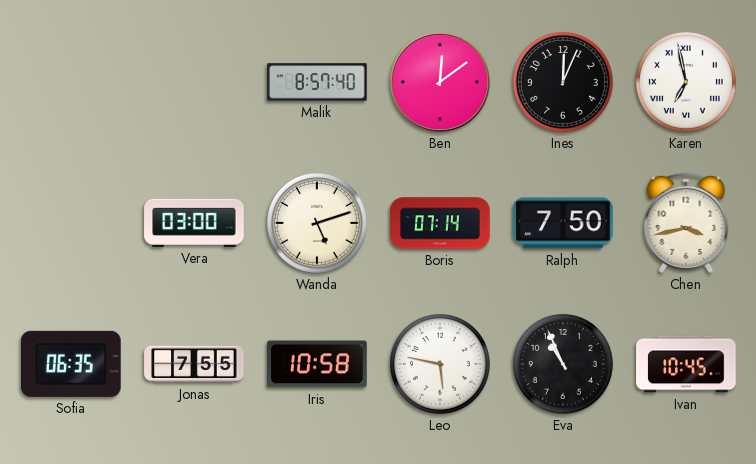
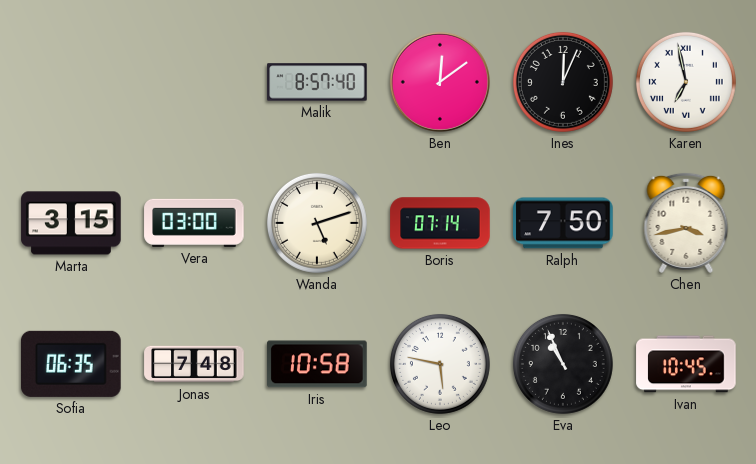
Marta: none -> 3:15 (71, 223)
Jonas: 7:55 -> 7:48 (194, 364)
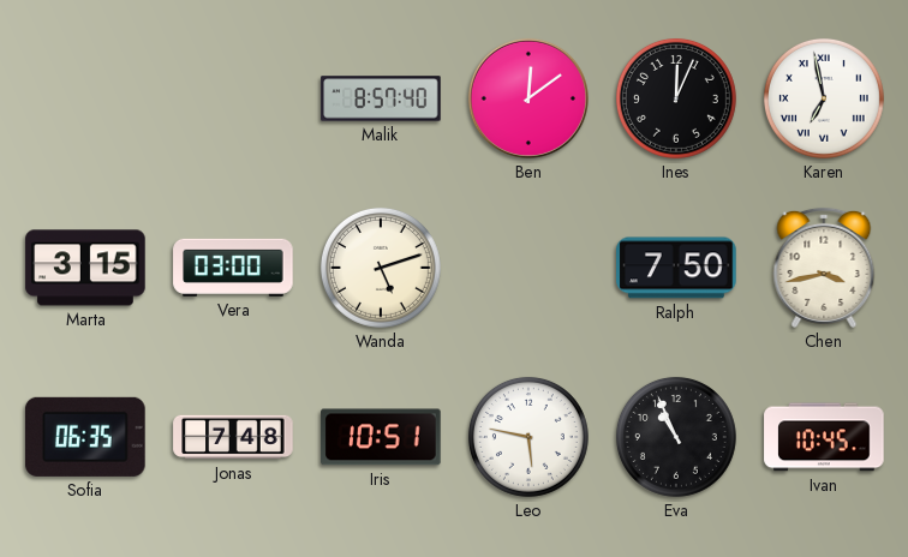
Boris: 07:14 -> none (440, 223)
Iris: 10:58 -> 10:51 (381, 437)
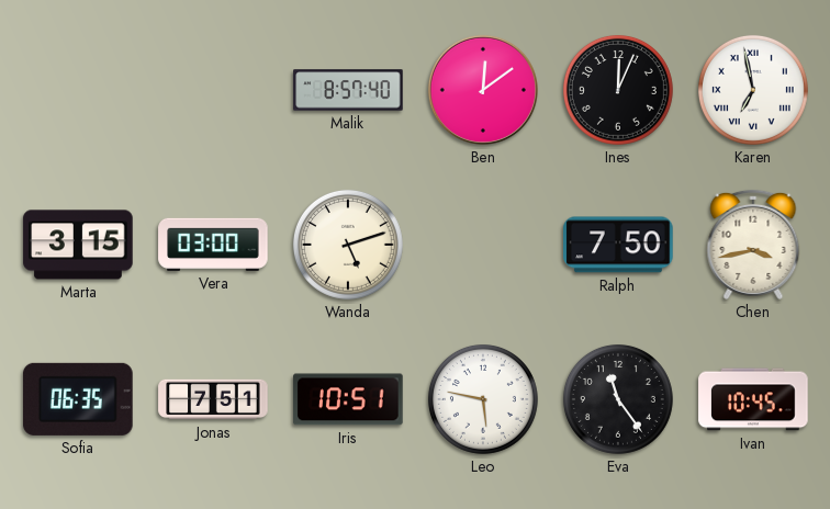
Jonas: 7:48 -> 7:51 (213, 399)
Eva: 10:56 -> 11:24 (618, 399)
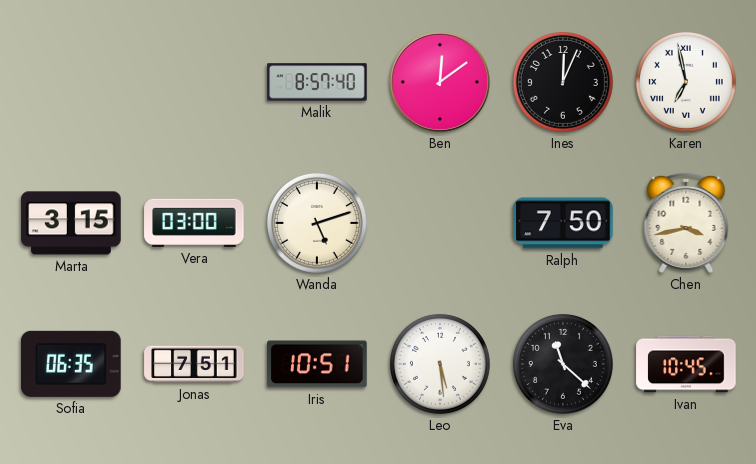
Leo: 5:47 -> 5:29 (440, 364)
Eva: 11:24 -> 11:22 (563, 364)
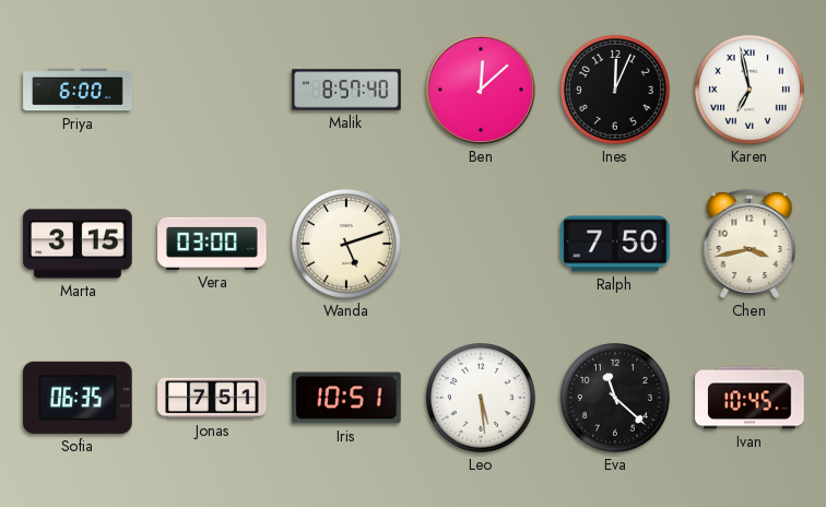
Priya: none -> 6:00 (78, 90)
Ben: 12:09 -> 12:08 (481, 90)
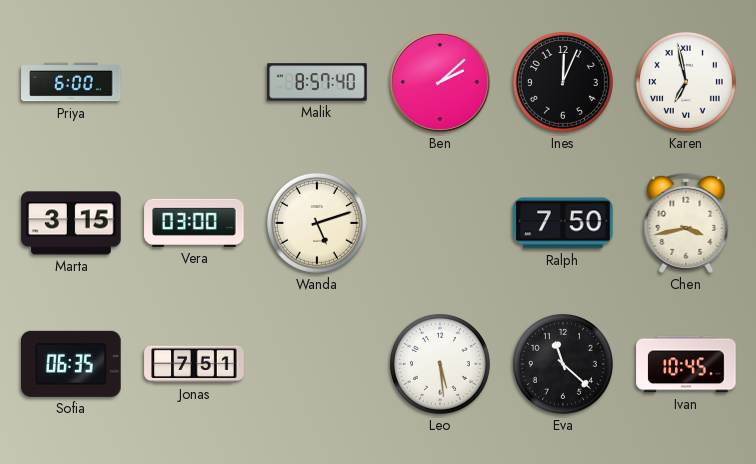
Ben: 12:08 -> 2:08 (440, 82)
Iris: 10:51 -> none (346, 398)
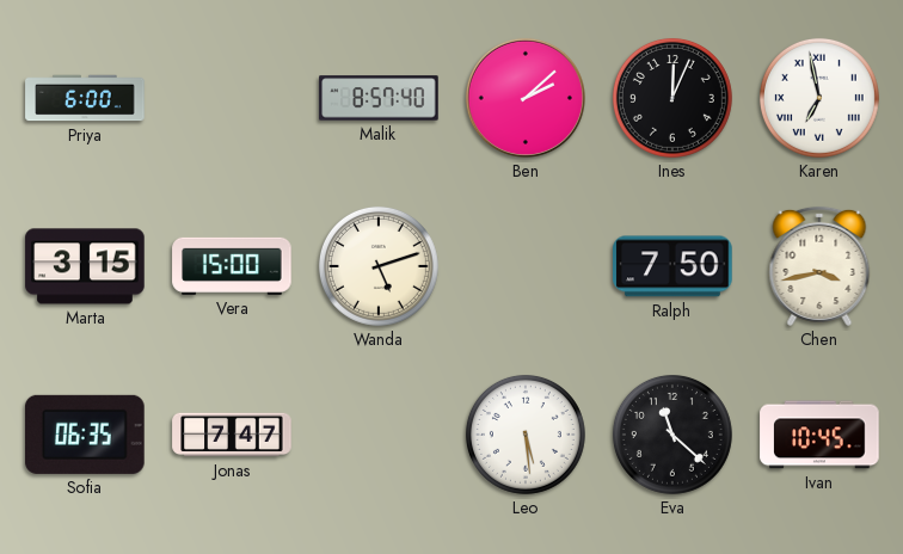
Vera: 03:00 -> 15:00 (232, 266)
Jonas: 7:51 -> 7:47 (232, 435)
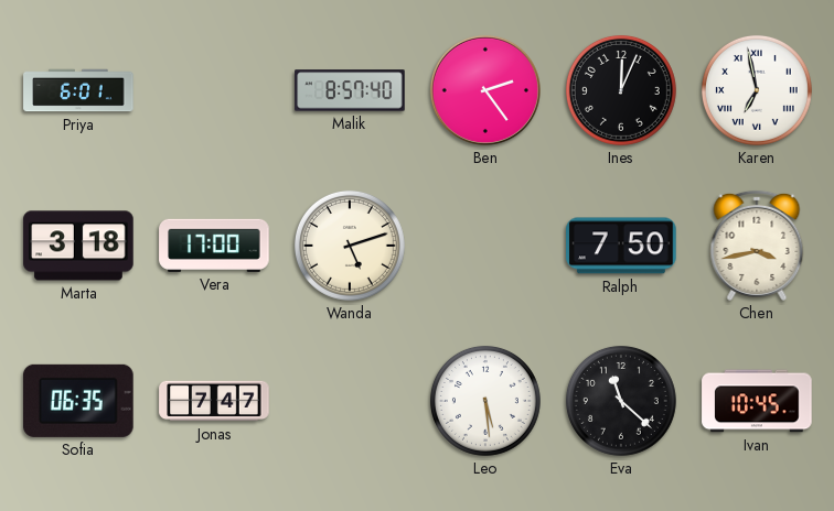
Priya: 6:00 -> 6:01 (78, 90)
Ben: 2:08 -> 2:24 (485, 90)
Marta: 3:15 -> 3:18 (78, 246)
Vera: 15:00 -> 17:00 (214, 246)
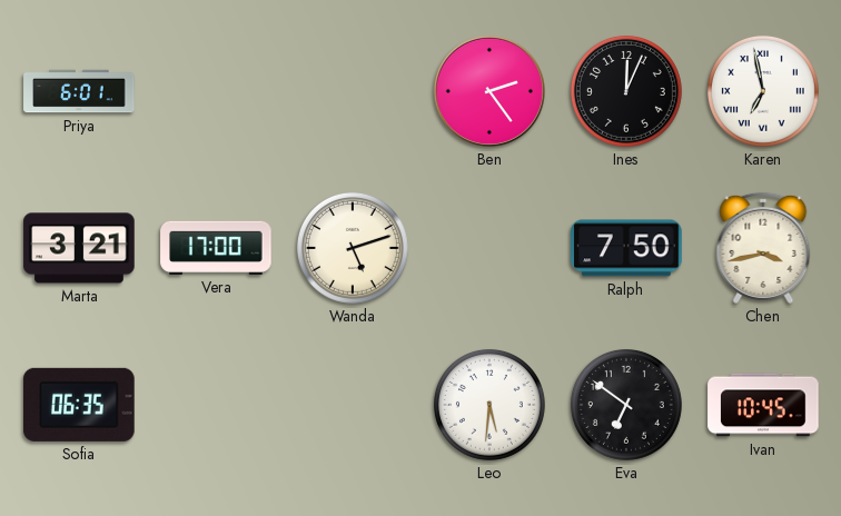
Malik: 8:57 -> none (350, 90)
Marta: 3:18 -> 3:21 (79, 248)
Jonas: 7:47 -> none (214, 401)
Leo: 5:29 -> 5:31 (489, 405)
Eva: 11:22 -> 6:51 (626, 405)
